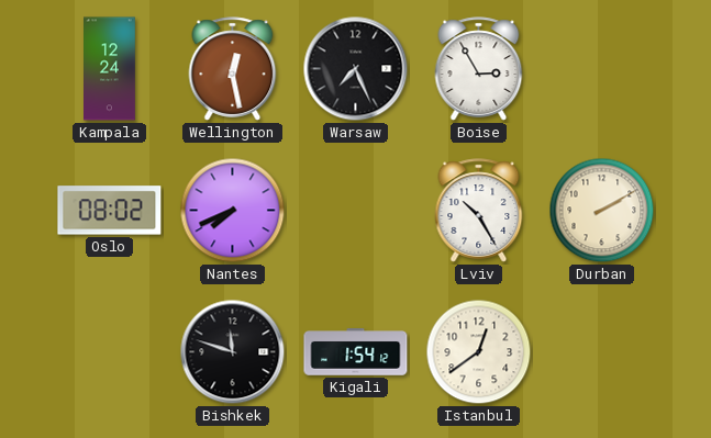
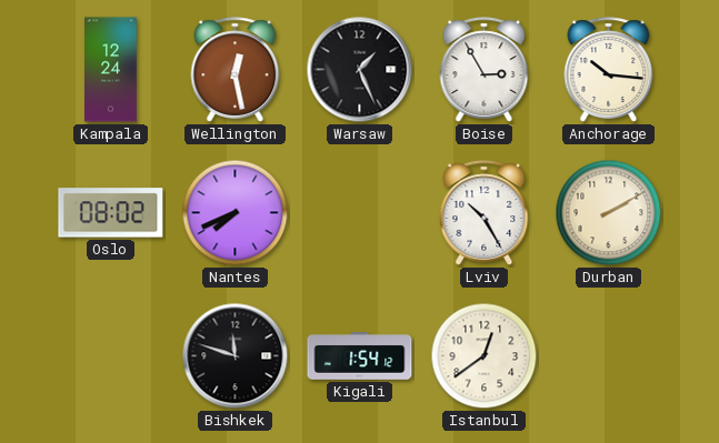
Warsaw: 7:26 -> 1:26 (360, 70)
Anchorage: none -> 10:16 (609, 70)
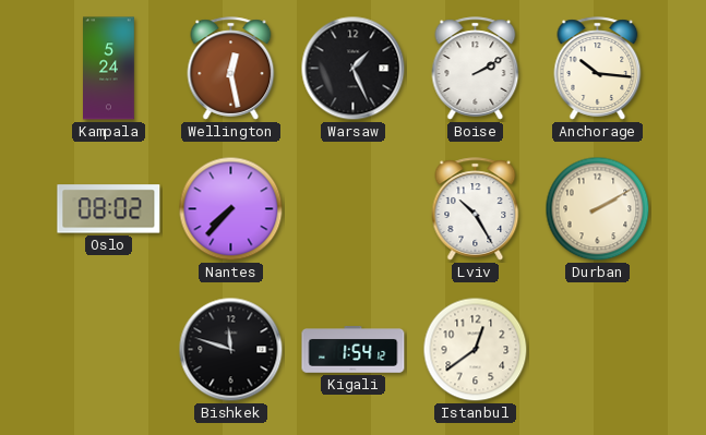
Kampala: 12:24 -> 5:24 (109, 69)
Boise: 2:55 -> 2:10 (476, 69)
Nantes: 7:41 -> 7:37 (231, 209)
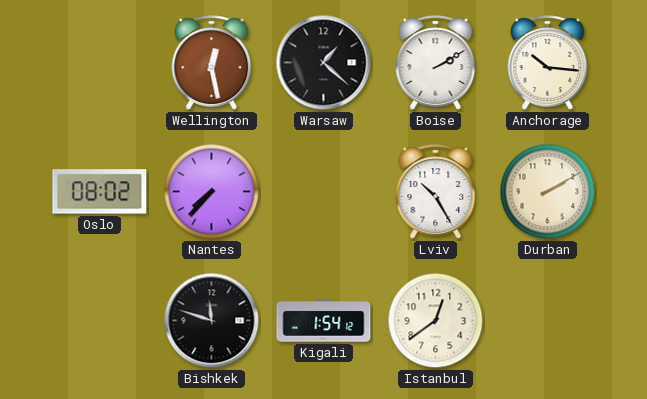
Kampala: 5:24 -> none (109, 69)
Warsaw: 1:26 -> 1:22 (324, 63)
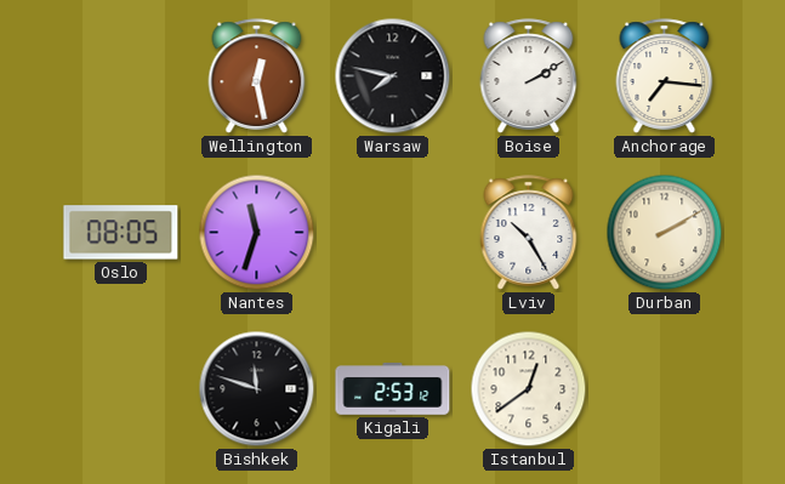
Warsaw: 1:22 -> 7:47 (393, 76)
Anchorage: 10:16 -> 7:16 (665, 76)
Oslo: 08:02 -> 08:05 (121, 233)
Nantes: 7:37 -> 11:33 (257, 233)
Kigali: 1:54 -> 2:53 (393, 389)
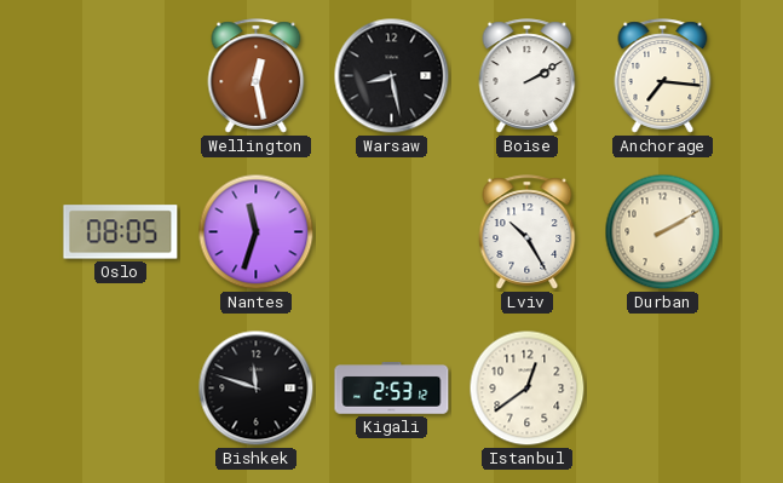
Warsaw: 7:47 -> 8:28 (392, 76)
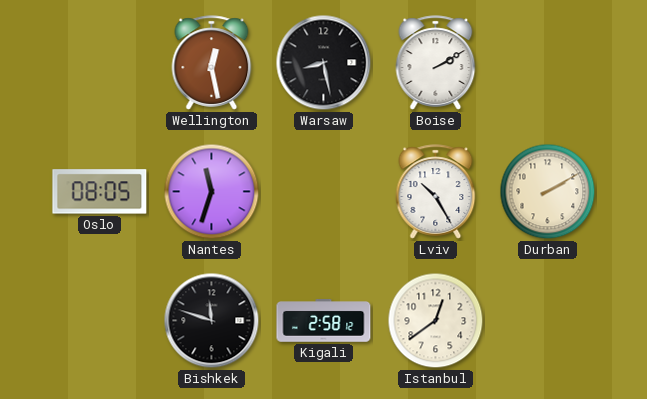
Anchorage: 7:16 -> none (663, 76)
Kigali: 2:53 -> 2:58 (324, 321)
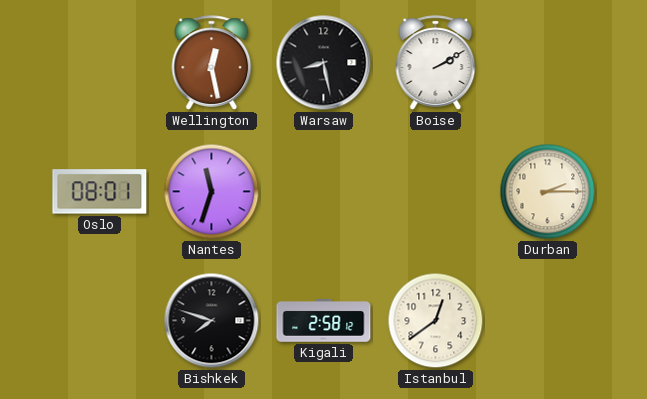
Oslo: 08:05 -> 08:01 (100, 192)
Lviv: 10:25 -> none (436, 192)
Durban: 2:10 -> 2:15 (548, 192)
Bishkek: 11:48 -> 7:48 (212, 321)
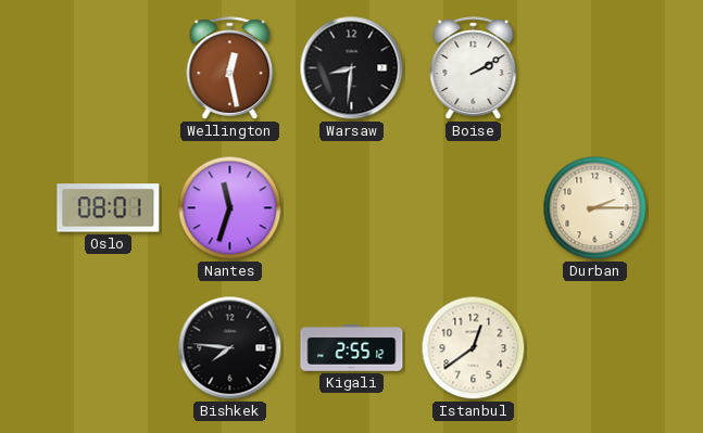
Warsaw: 8:28 -> 8:31 (352, 68)
Bishkek: 7:48 -> 7:46 (230, 348)
Kigali: 2:58 -> 2:55 (352, 348)
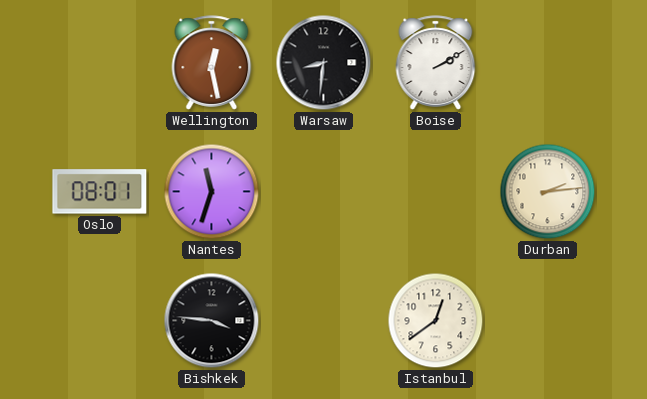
Durban: 2:15 -> 2:14 (548, 192)
Bishkek: 7:46 -> 3:46 (212, 321)
Kigali: 2:55 -> none (352, 348)
